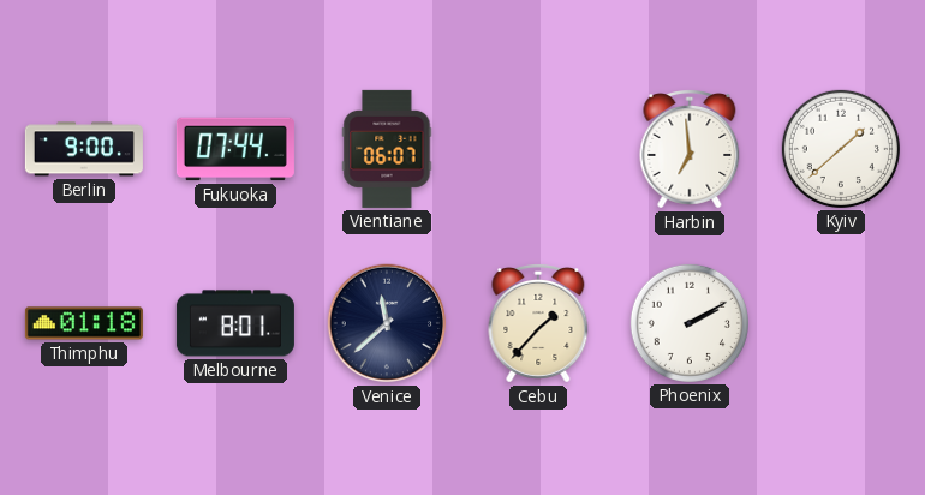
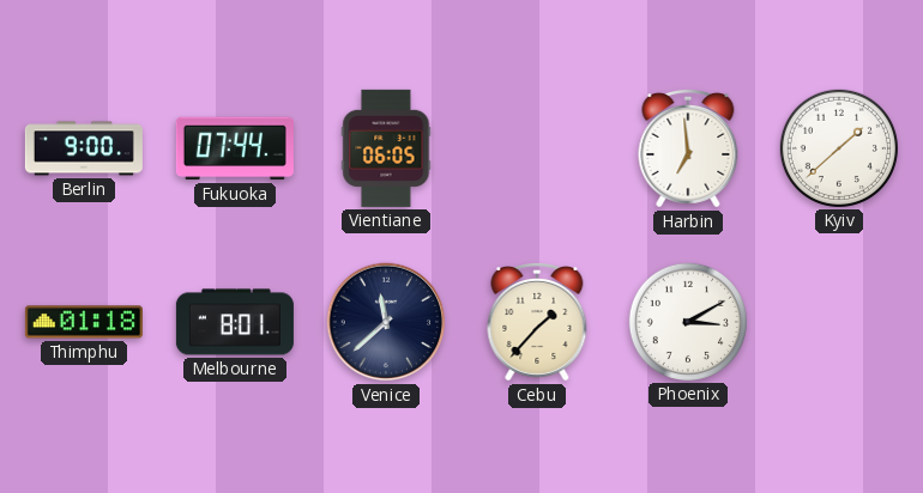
Vientiane: 06:07 -> 06:05 (386, 148)
Phoenix: 2:10 -> 3:10 (688, 322)
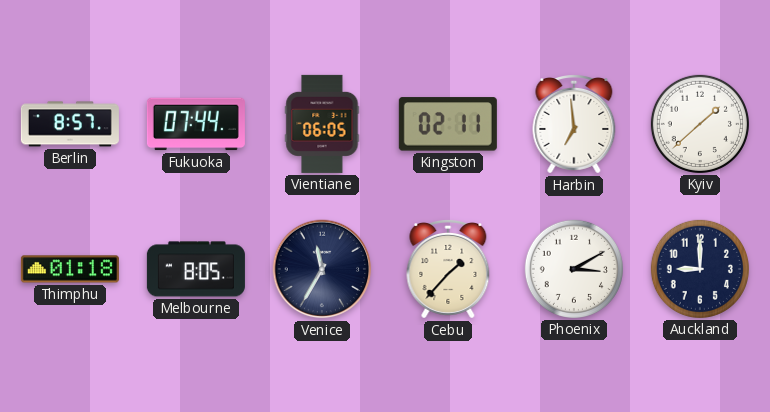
Berlin: 9:00 -> 8:57 (70, 124)
Kingston: none -> 02:11 (448, 124)
Melbourne: 8:01 -> 8:05 (196, 269)
Venice: 11:38 -> 11:35 (322, 269)
Auckland: none -> 9:00 (700, 269)
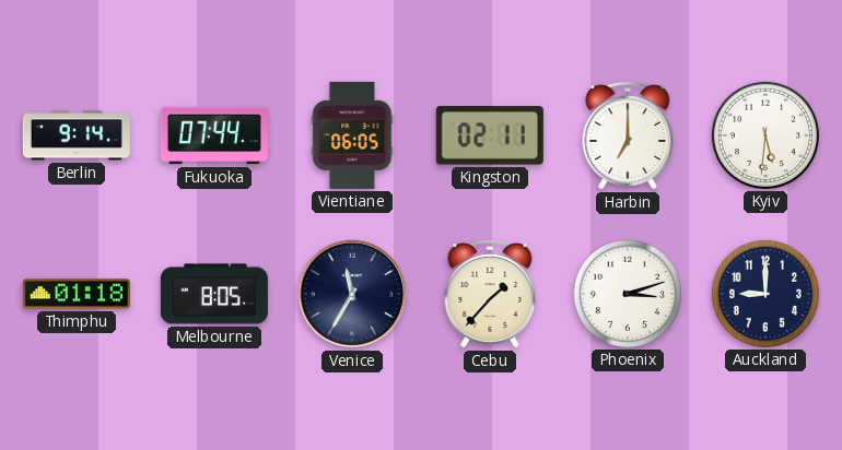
Berlin: 8:57 -> 9:14 (77, 135)
Harbin: 6:59 -> 7:00 (628, 137)
Kyiv: 1:38 -> 5:31 (765, 135)
Phoenix: 3:10 -> 3:12 (628, 294)
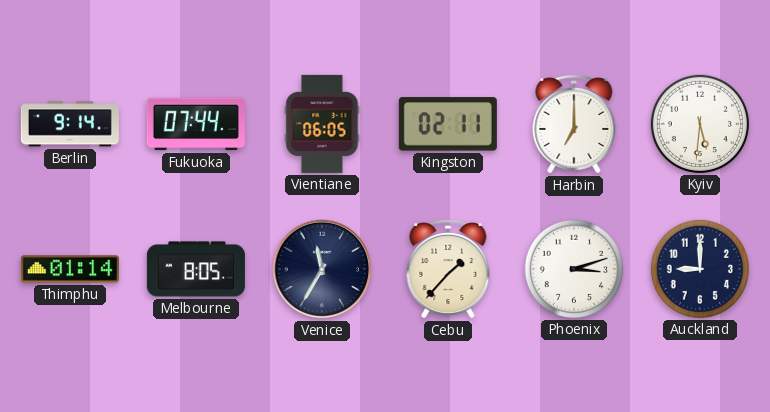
Thimphu: 01:18 -> 01:14 (70, 269)
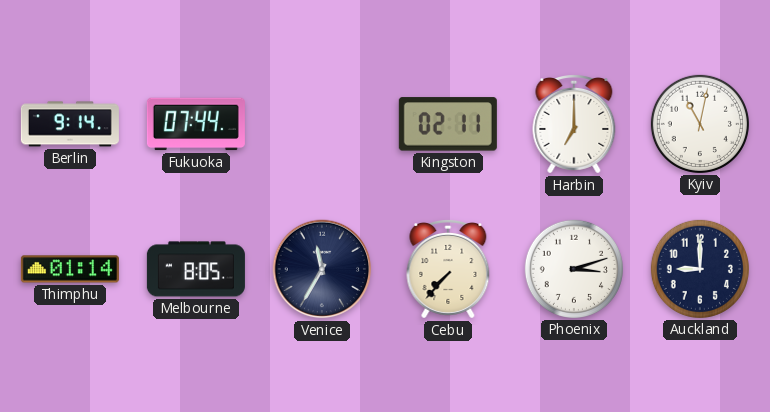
Vientiane: 06:05 -> none (322, 124)
Kyiv: 5:31 -> 11:02 (700, 124)
Cebu: 1:37 -> 7:37 (448, 270)
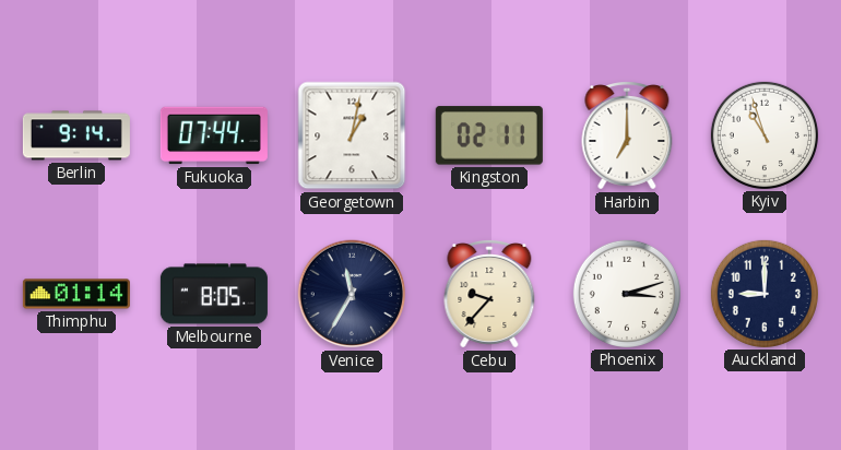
Georgetown: none -> 1:02 (352, 135)
Kyiv: 11:02 -> 10:57 (765, 135)
Cebu: 7:37 -> 9:37 (489, 295)
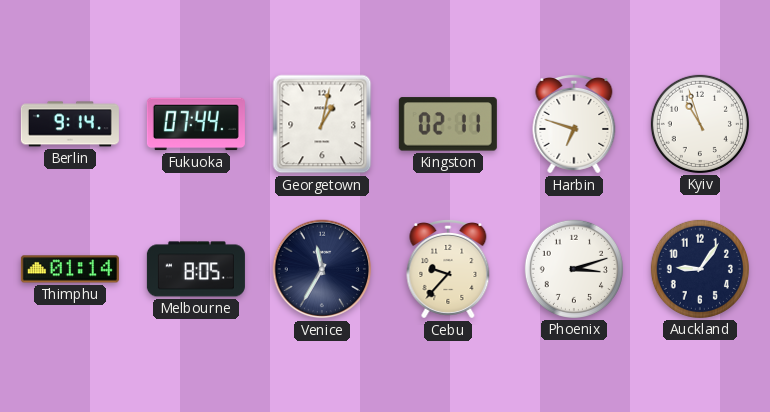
Harbin: 7:00 -> 6:48 (574, 125)
Auckland: 9:00 -> 9:06 (700, 269)
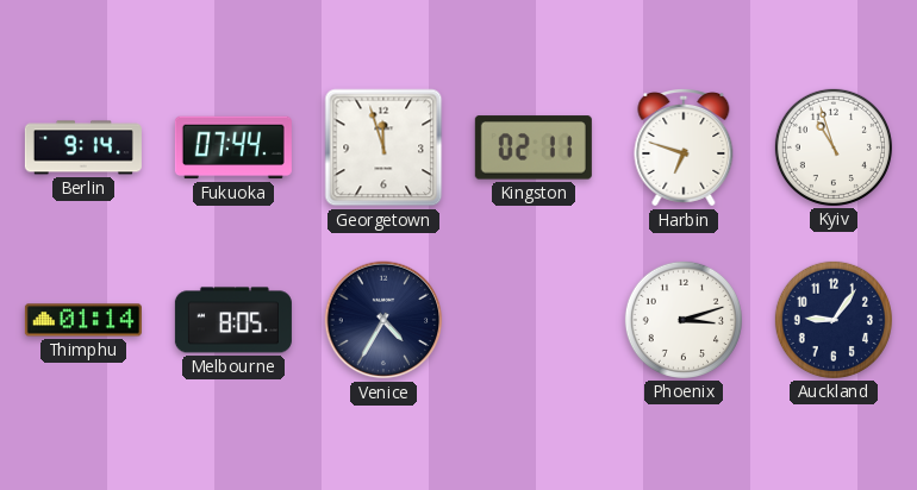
Georgetown: 1:02 -> 11:57 (383, 147)
Venice: 11:35 -> 4:35 (383, 320)
Cebu: 9:37 -> none (448, 270)
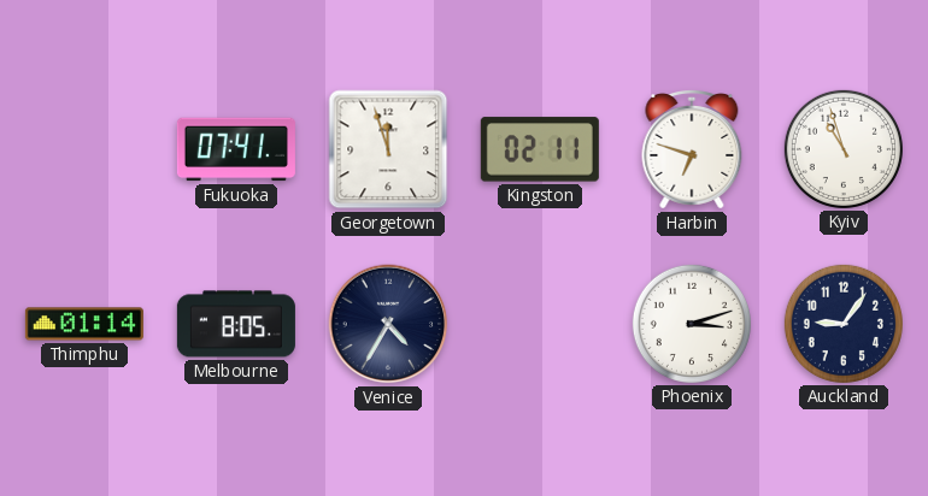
Berlin: 9:14 -> none (83, 147)
Fukuoka: 07:44 -> 07:41 (236, 149)
